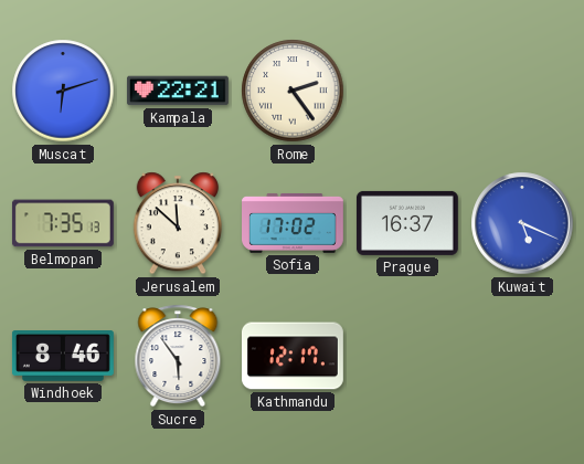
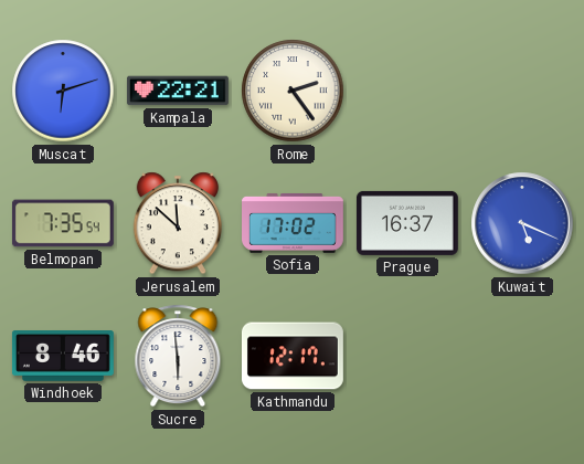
Belmopan: 7:35:13 -> 7:35:54 (63, 223)
Sucre: 5:54 -> 5:59 (178, 356)
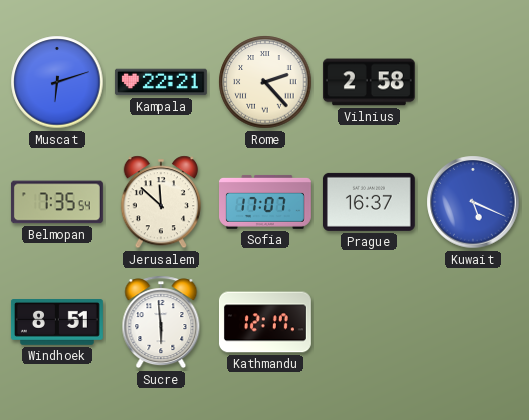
Rome: 2:24 -> 2:23 (265, 82)
Vilnius: none -> 2:58 (369, 82)
Sofia: 17:02 -> 17:07 (266, 202)
Windhoek: 8:46 -> 8:51 (57, 323)
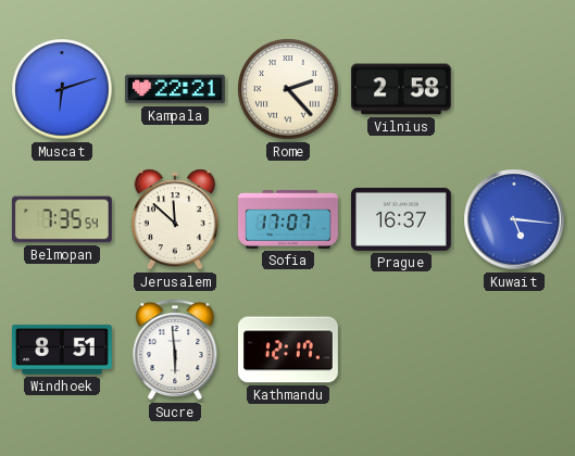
Kuwait: 5:19 -> 5:16 (514, 219)
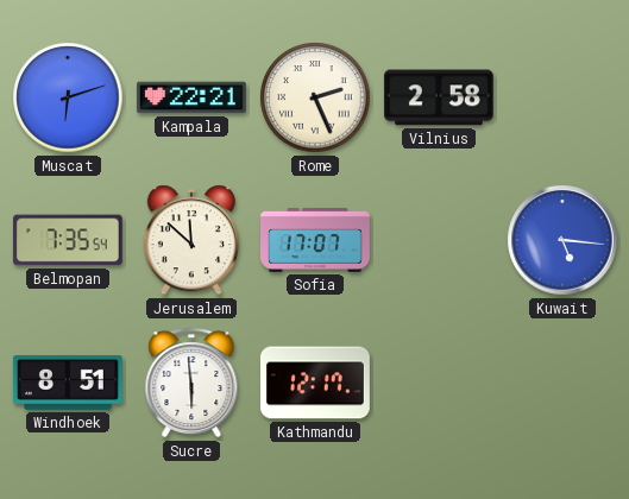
Rome: 2:23 -> 2:26 (315, 97)
Prague: 16:37 -> none (401, 219)
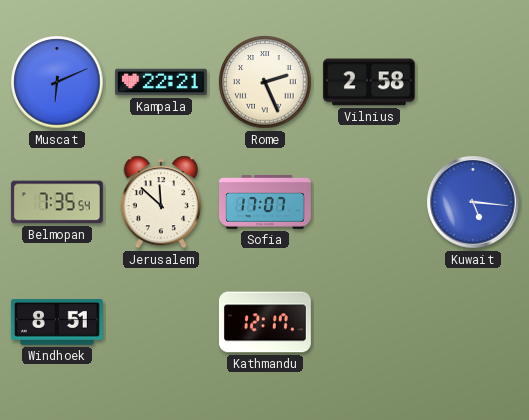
Muscat: 6:12 -> 6:11 (57, 82)
Sucre: 5:59 -> none (191, 383)
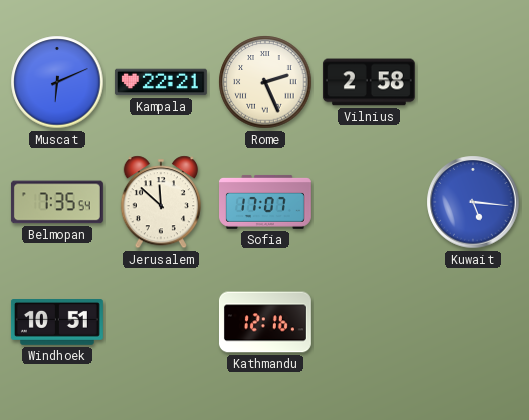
Windhoek: 8:51 -> 10:51 (57, 323)
Kathmandu: 12:17 -> 12:16 (265, 322)
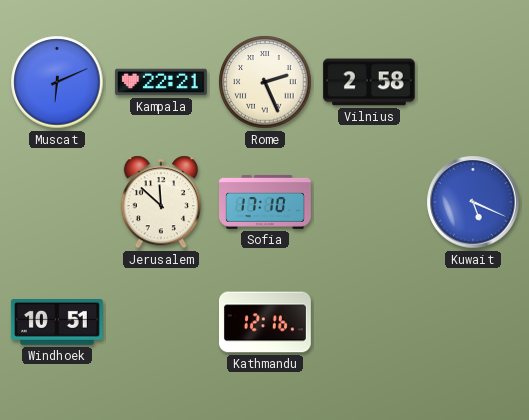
Belmopan: 7:35 -> none (57, 202)
Sofia: 17:07 -> 17:10 (266, 202)
Kuwait: 5:16 -> 5:19 (473, 202)
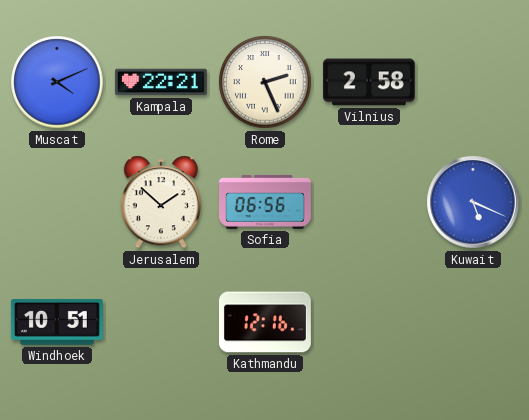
Muscat: 6:11 -> 4:11 (57, 82)
Jerusalem: 11:52 -> 1:52 (161, 202)
Sofia: 17:10 -> 06:56 (266, 202)
